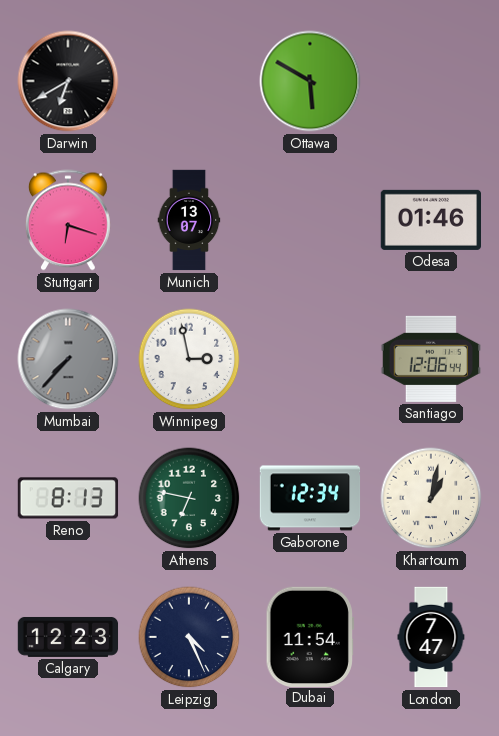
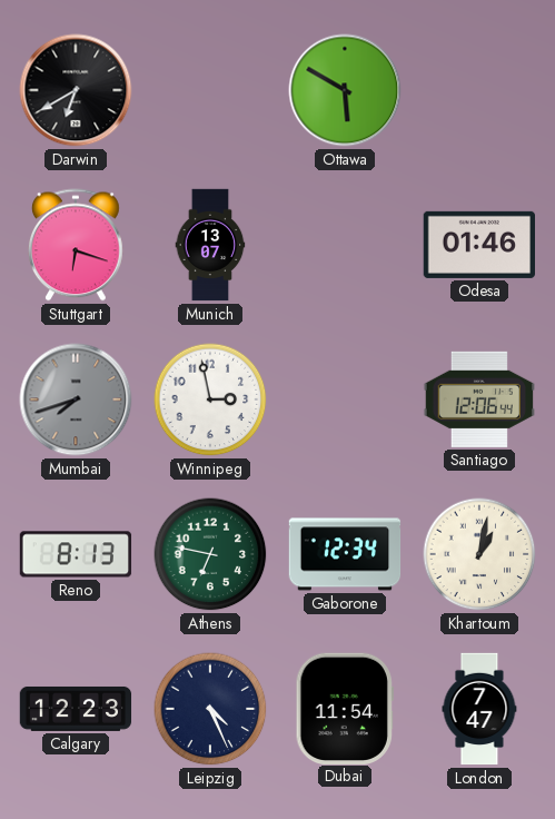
Mumbai: 7:37 -> 7:42 (76, 399)
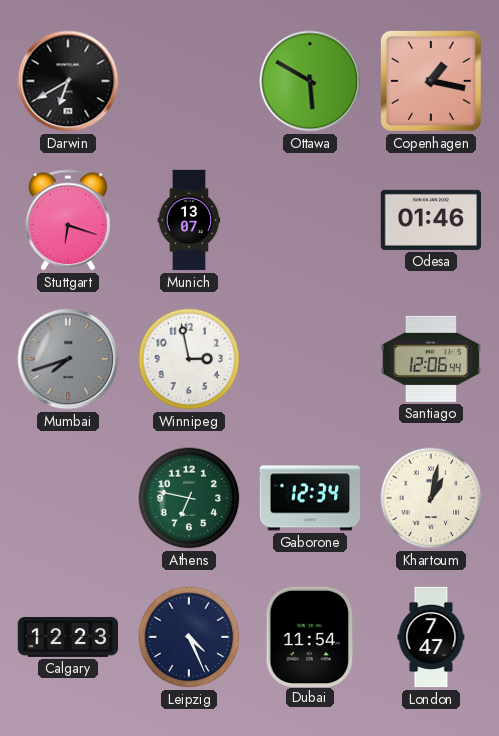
Copenhagen: none -> 1:17 (431, 81)
Reno: 8:13 -> none (76, 554)
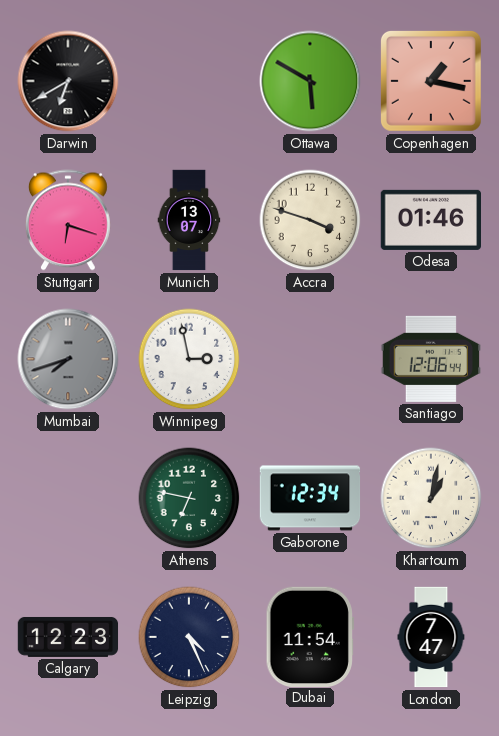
Accra: none -> 3:48 (310, 220)
